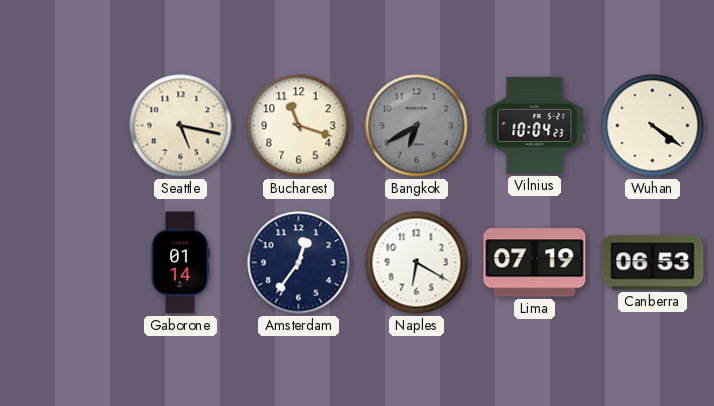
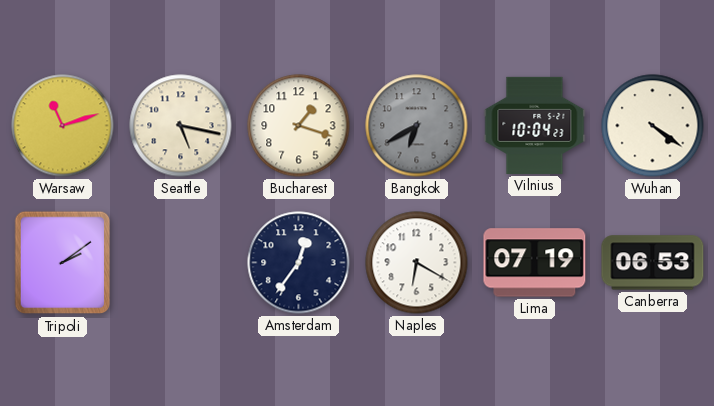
Warsaw: none -> 11:12 (63, 126)
Bucharest: 11:18 -> 1:18 (299, 126)
Tripoli: none -> 2:09 (63, 263)
Gaborone: 01:14 -> none (180, 263)
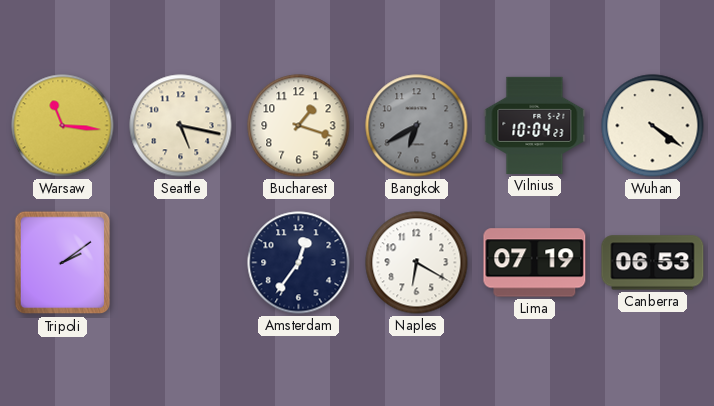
Warsaw: 11:12 -> 11:16 (63, 126)
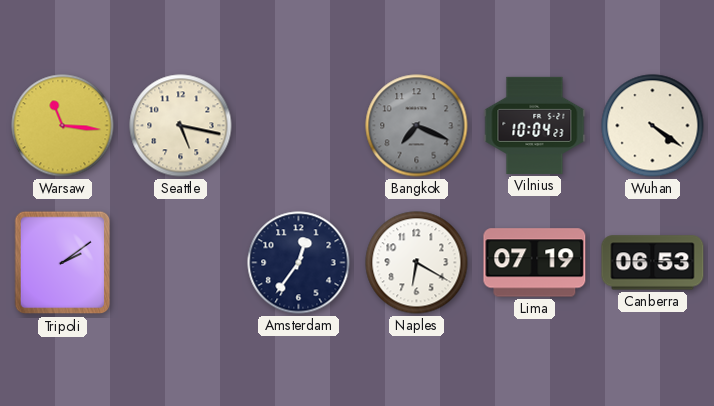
Bucharest: 1:18 -> none (299, 126)
Bangkok: 6:40 -> 7:19 (417, 126)
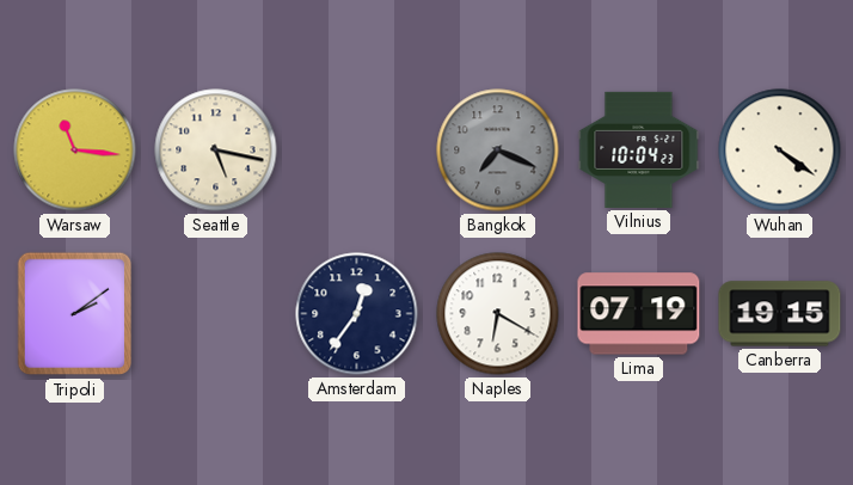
Canberra: 06:53 -> 19:15 (780, 314)
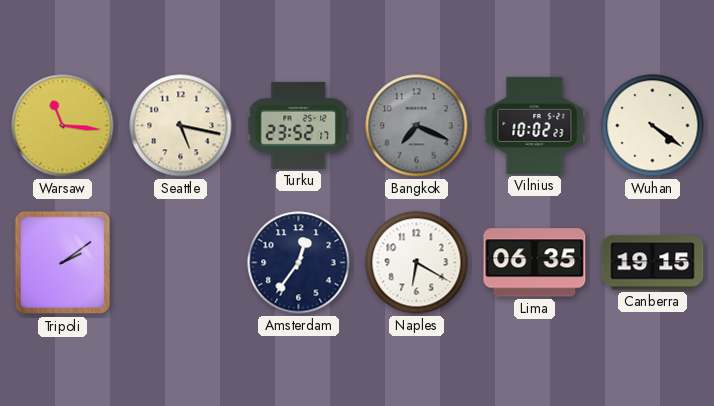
Turku: none -> 23:52 (299, 125)
Vilnius: 10:04 -> 10:02 (535, 125)
Lima: 07:19 -> 06:35 (535, 263)
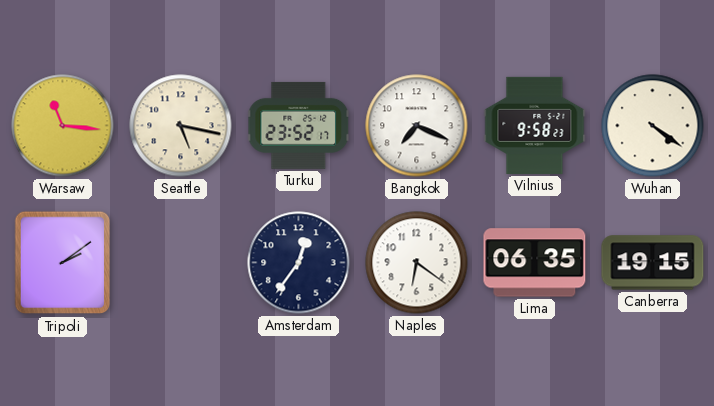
Bangkok dial: grey -> white (417, 126)
Vilnius: 10:02 -> 9:58 (535, 125)
Naples: 6:20 -> 6:21 (417, 263)
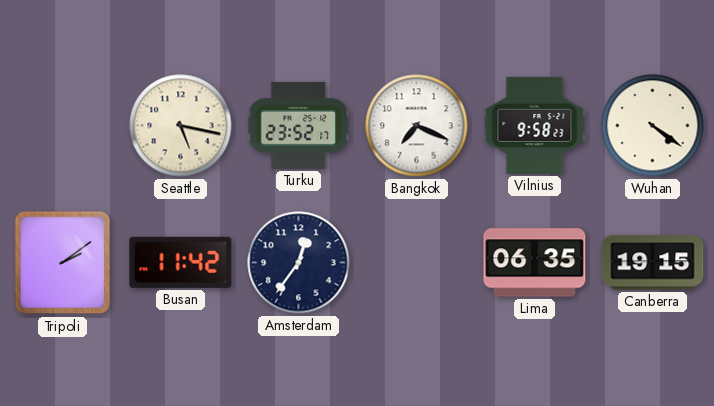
Warsaw: 11:16 -> none (63, 126)
Busan: none -> 11:42 (181, 262)
Naples: 6:21 -> none (417, 263)
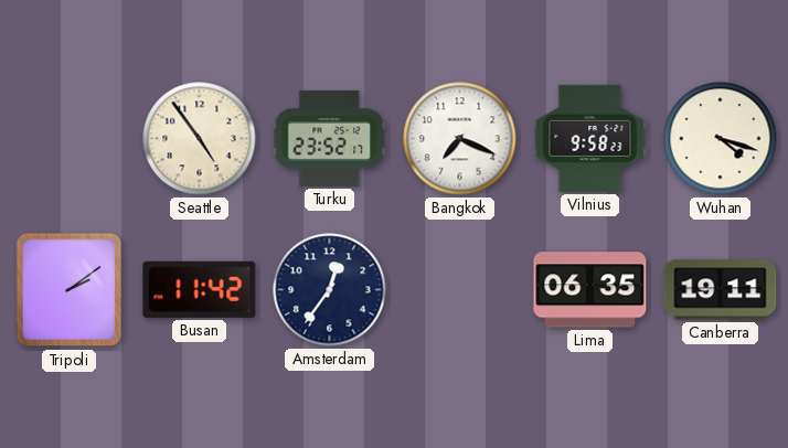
Seattle: 5:17 -> 4:54 (200, 139)
Wuhan: 4:21 -> 4:18 (721, 139)
Canberra: 19:15 -> 19:11 (721, 290)
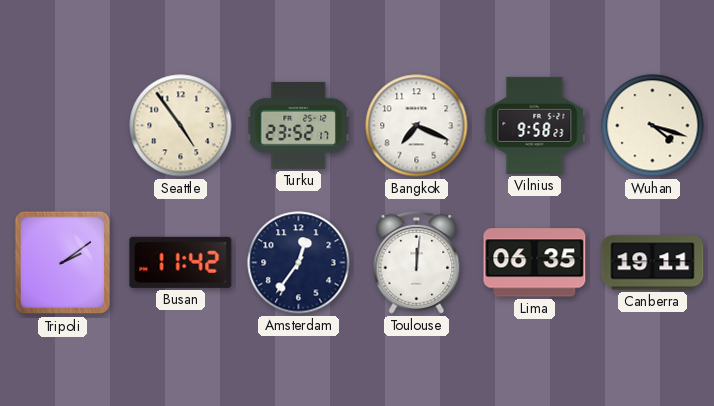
Toulouse: none -> 12:01 (417, 262)
